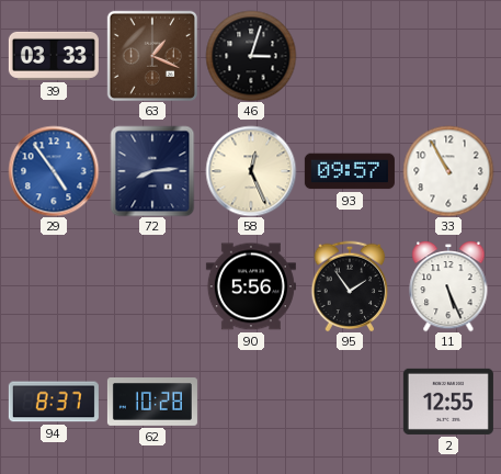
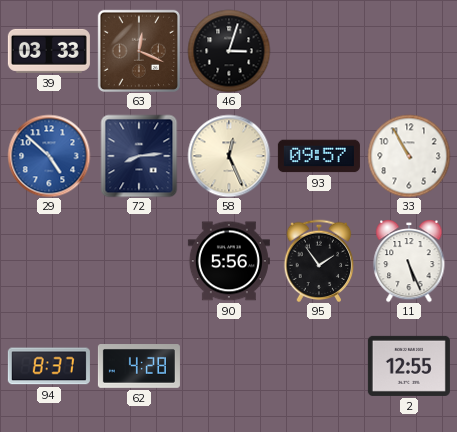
63: 1:19 -> 12:19 (138, 50)
29: 4:54 -> 4:52 (49, 156)
62: 10:28 -> 4:28 (139, 367)
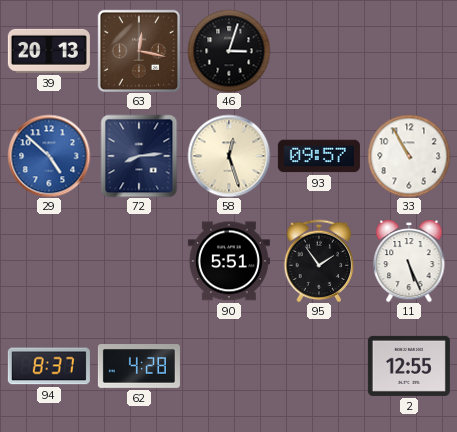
39: 03:33 -> 20:13 (49, 51)
63: 12:19 -> 12:17 (138, 50)
58: 12:26 -> 12:27 (229, 156)
90: 5:56 -> 5:51 (229, 261)
